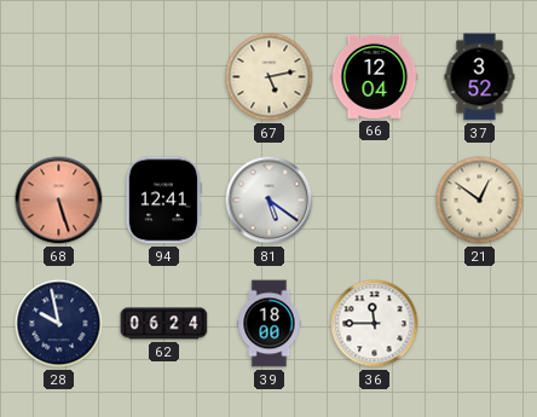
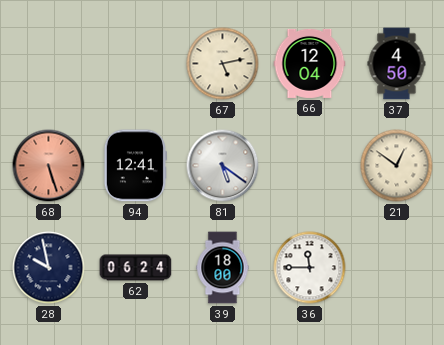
37: 3:52 -> 4:50 (397, 64)
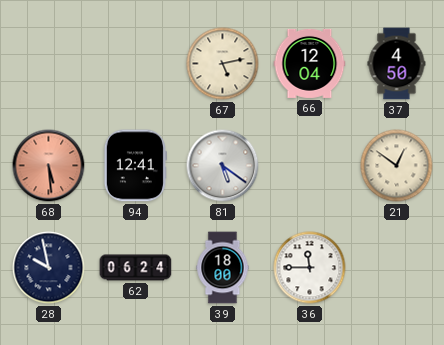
68: 5:27 -> 5:29 (49, 166)
